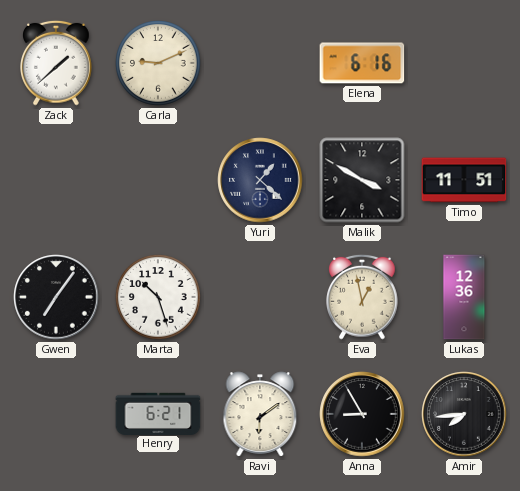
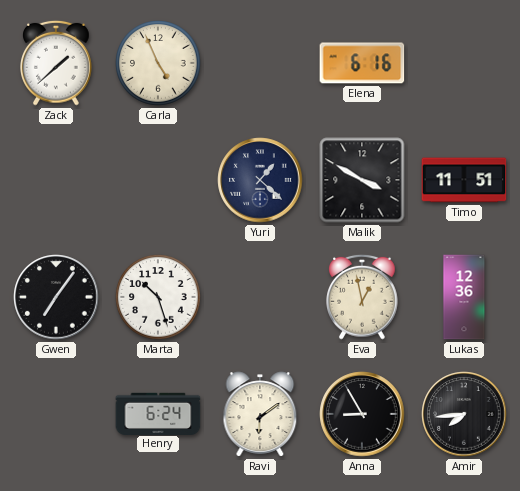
Carla: 9:11 -> 4:56 (158, 63)
Henry: 6:21 -> 6:24 (158, 413)
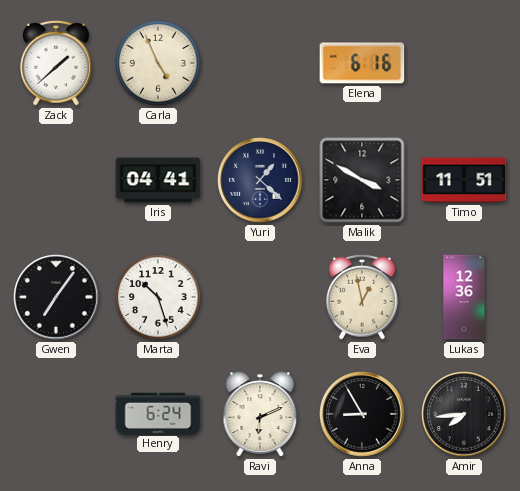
Iris: none -> 04:41 (158, 180)
Ravi: 6:09 -> 6:11 (260, 414)
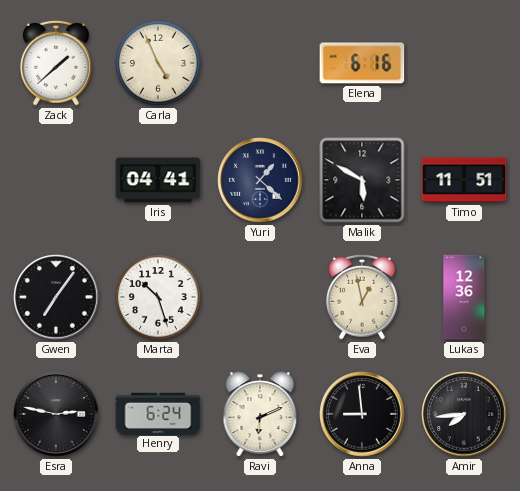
Malik: 3:50 -> 5:50 (362, 180)
Esra: none -> 2:47 (56, 414)
Anna: 8:55 -> 8:59 (362, 414)
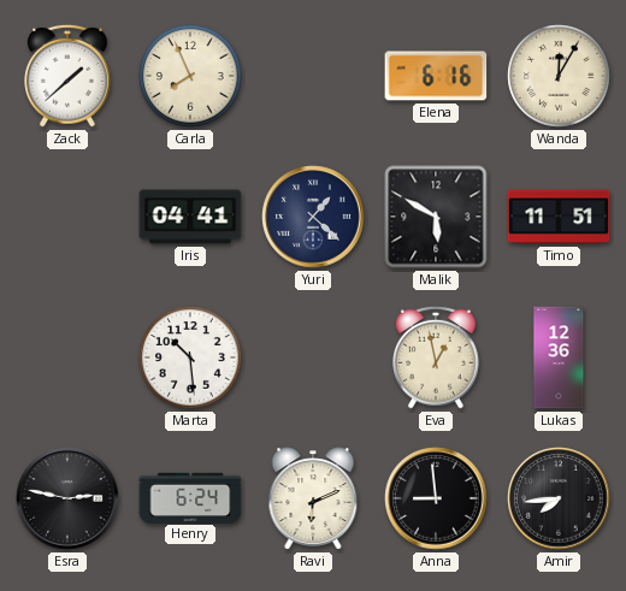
Carla: 4:56 -> 7:56 (190, 76)
Wanda: none -> 12:05 (559, 76)
Gwen: 7:06 -> none (56, 297)
Marta: 10:27 -> 10:29 (190, 357)
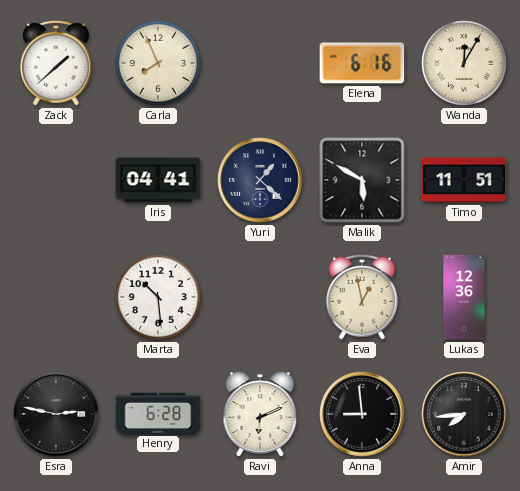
Henry: 6:24 -> 6:28 (158, 413)
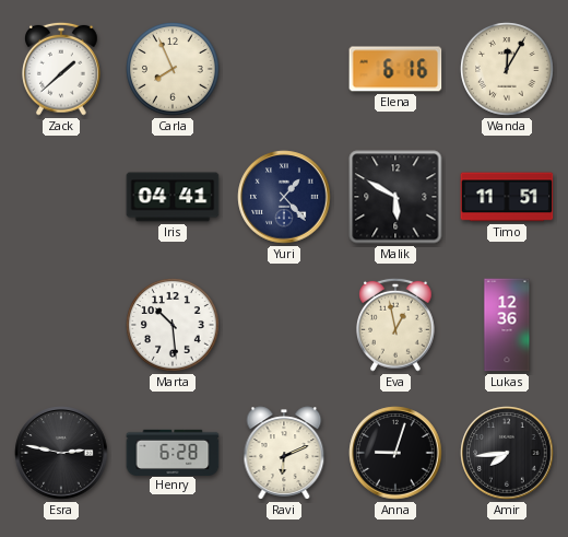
Yuri: 1:22 -> 1:23 (284, 197)
Anna: 8:59 -> 9:03 (395, 453)
